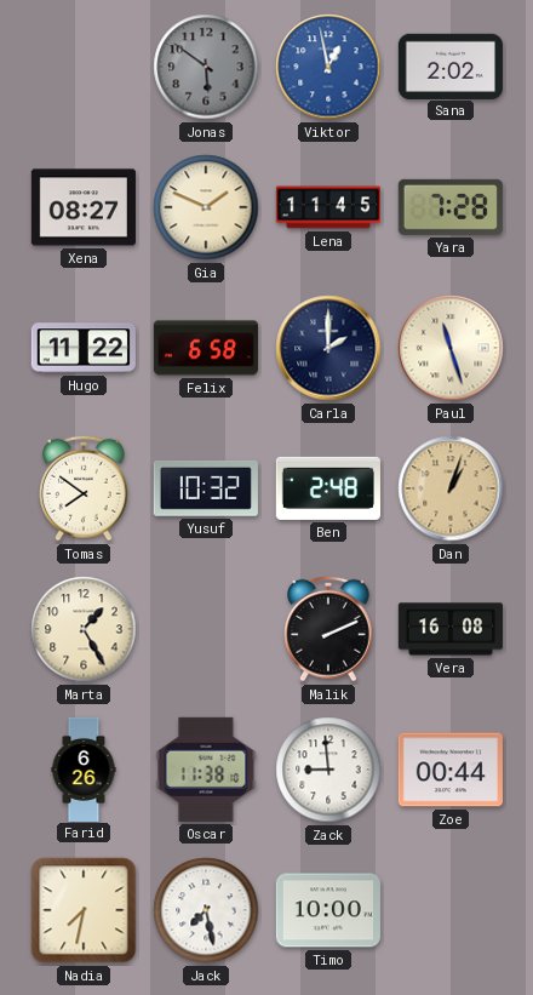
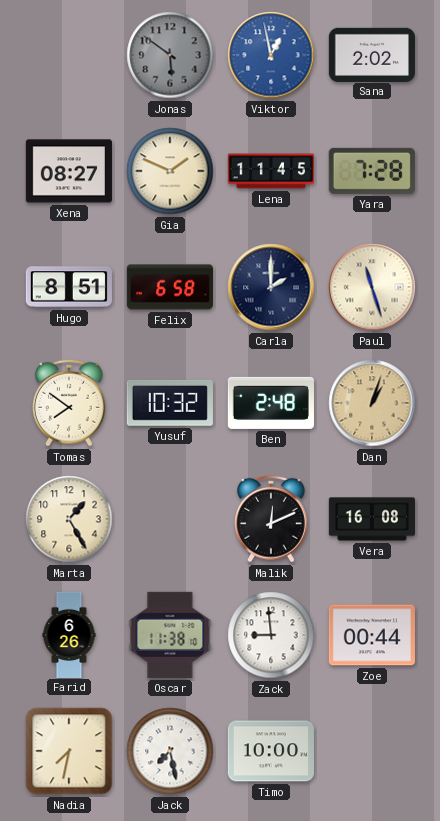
Hugo: 11:22 -> 8:51 (69, 287)
Malik: 2:11 -> 12:11 (272, 519)
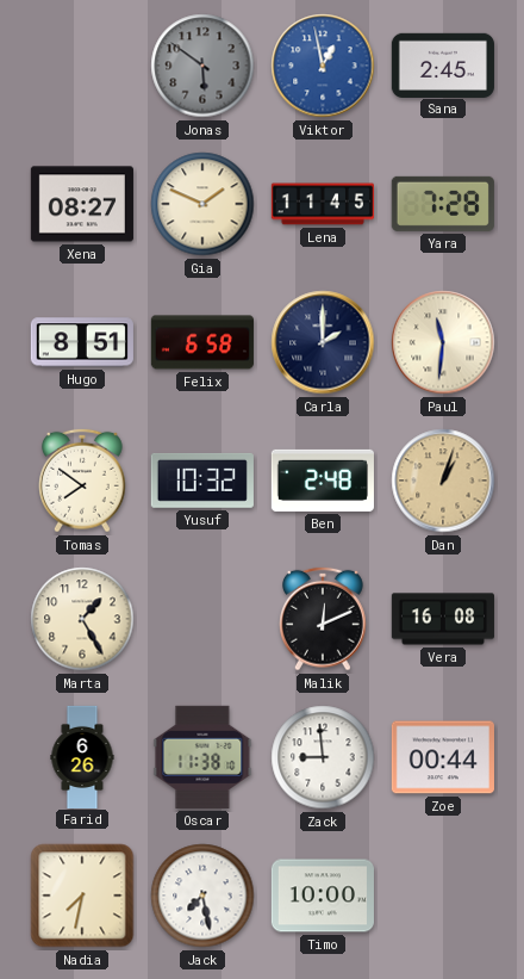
Sana: 2:02 -> 2:45 (443, 64)
Paul: 11:27 -> 11:31 (443, 342)
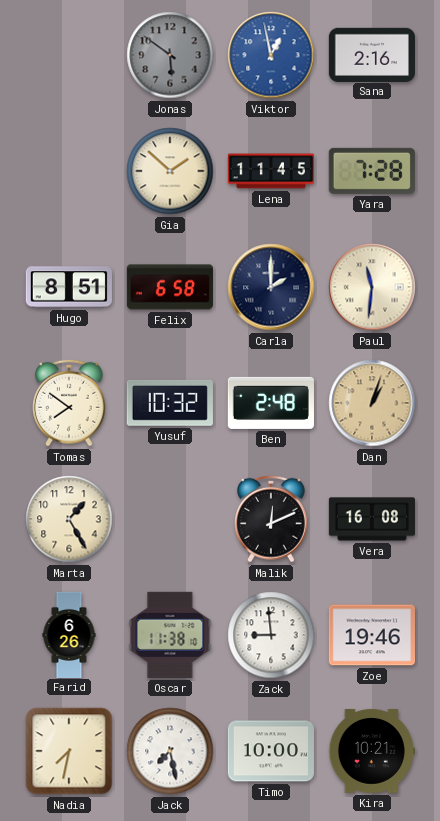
Sana: 2:45 -> 2:16 (372, 54)
Xena: 08:27 -> none (82, 204)
Gia: 1:49 -> 1:52 (170, 171)
Zoe: 00:44 -> 19:46 (372, 635)
Kira: none -> 10:21 (372, 751)
